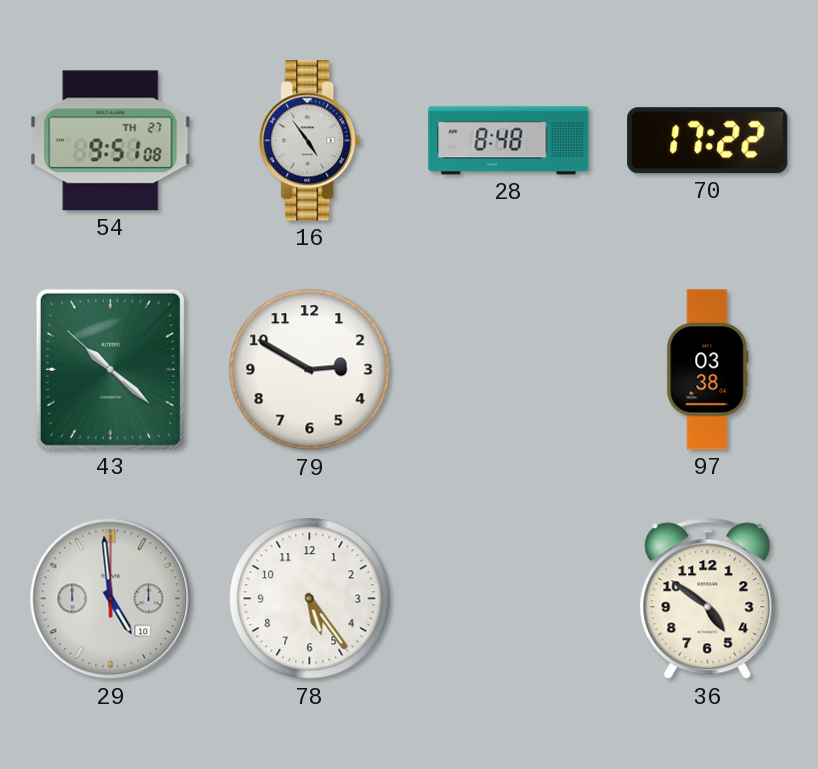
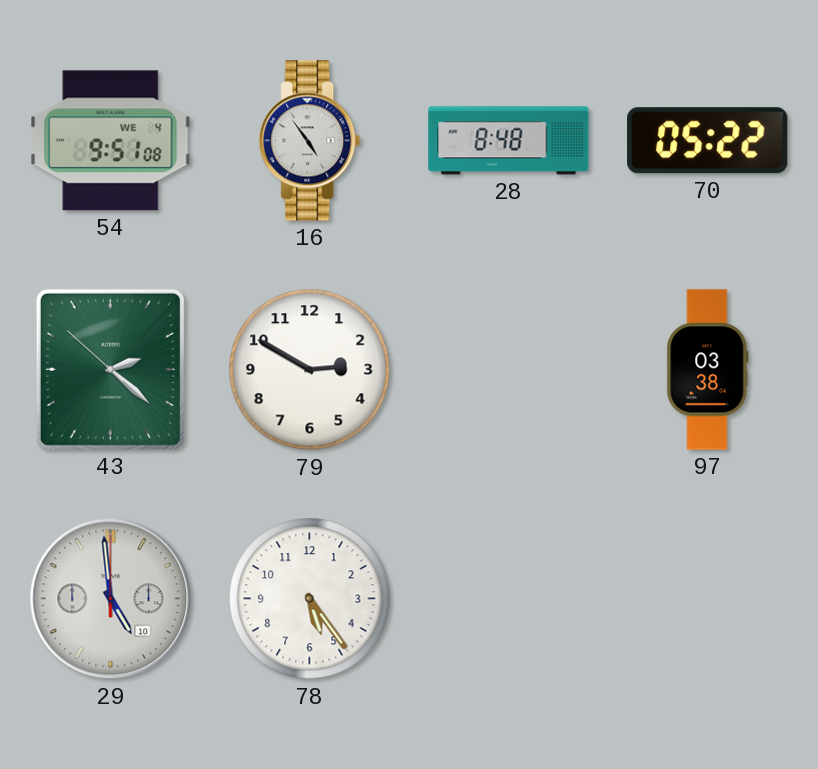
54 date: TH 27 -> WE 4 (111, 141)
70: 17:22 -> 05:22 (708, 141)
43: 10:21 -> 2:21 (110, 369)
36: 4:51 -> none (708, 599)
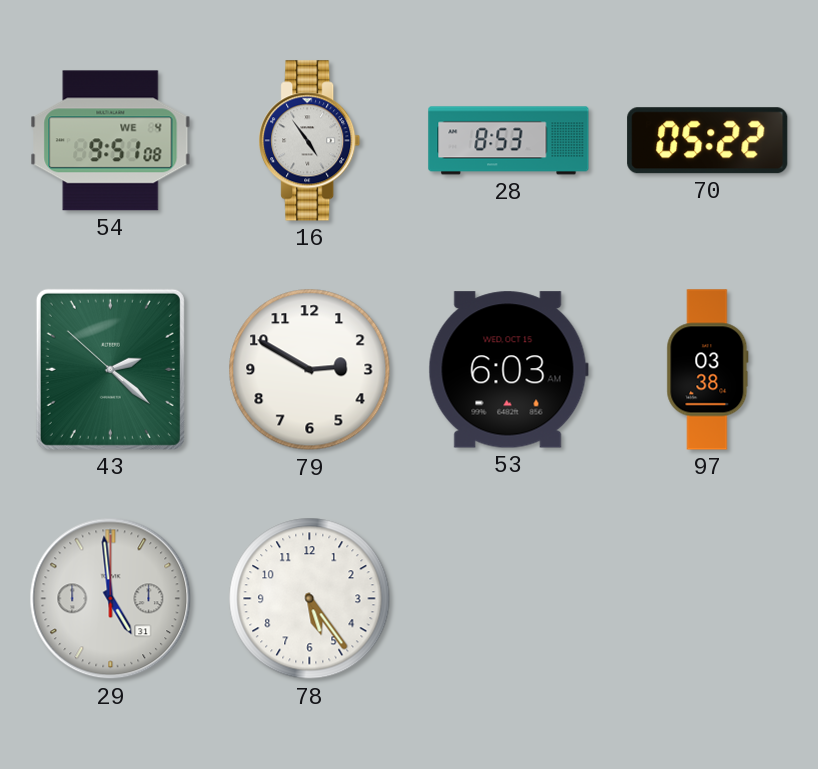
28: 8:48 -> 8:53 (509, 141)
53: none -> 6:03 (508, 370)
29 date: 10 -> 31 (111, 599)
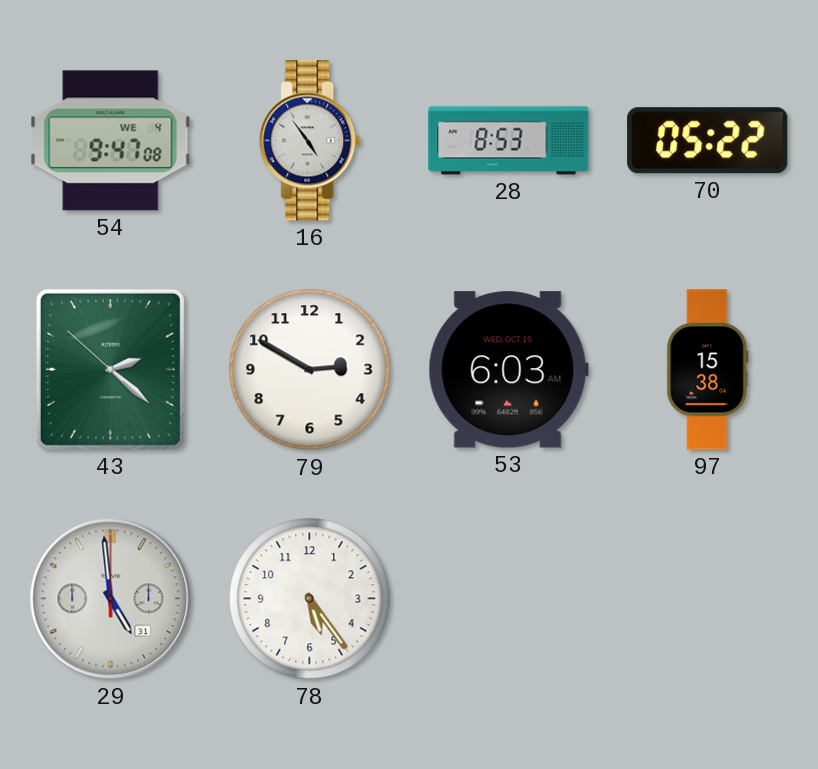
54: 9:51 -> 9:47 (111, 141)
97: 03:38 -> 15:38 (708, 370)
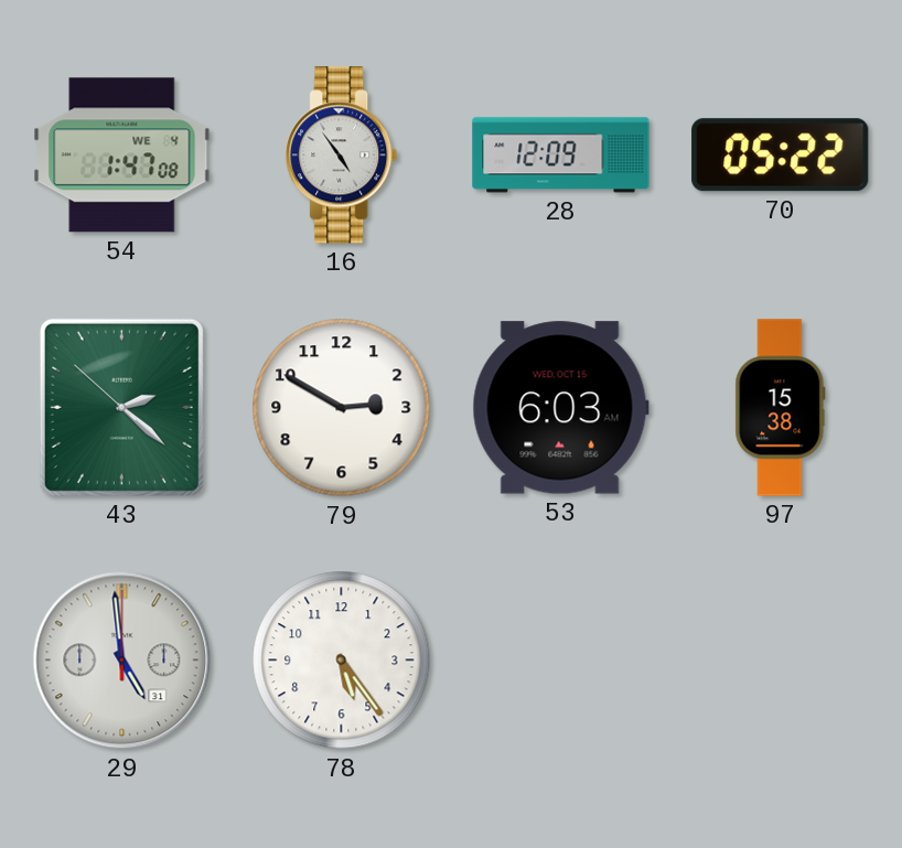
54: 9:47 -> 1:47 (122, 155)
28: 8:53 -> 12:09 (561, 155)
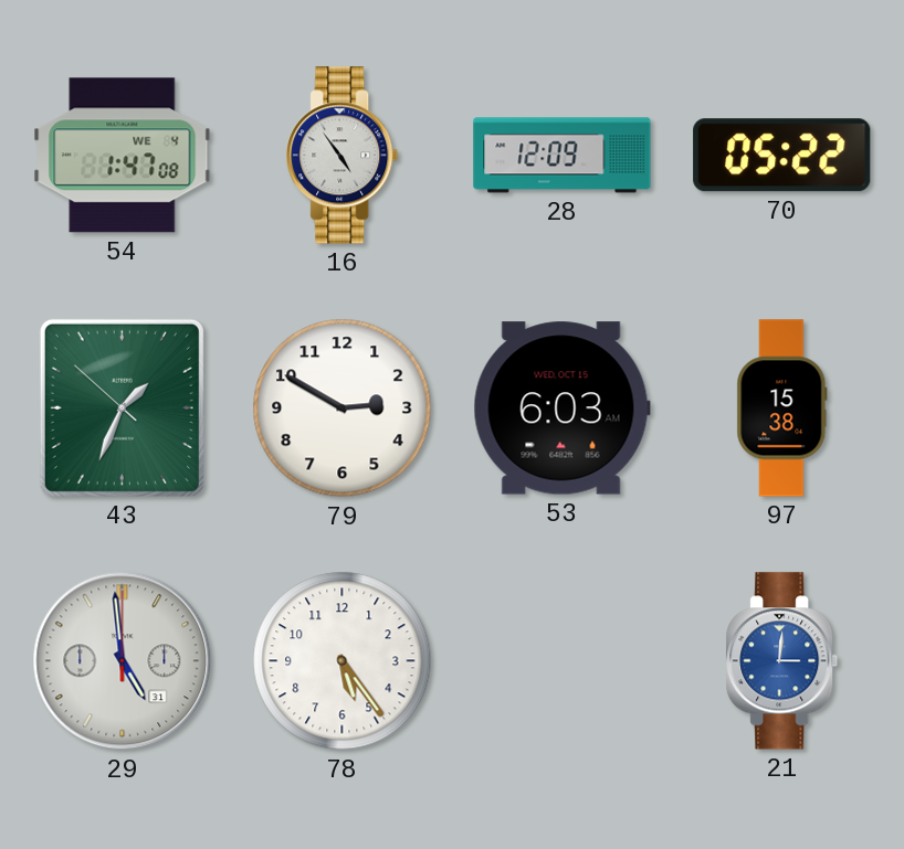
43: 2:21 -> 1:33 (122, 407)
21: none -> 3:01 (782, 661)
